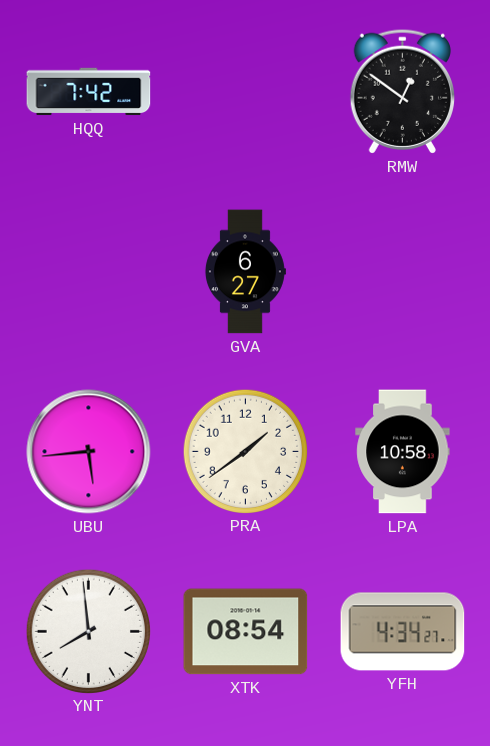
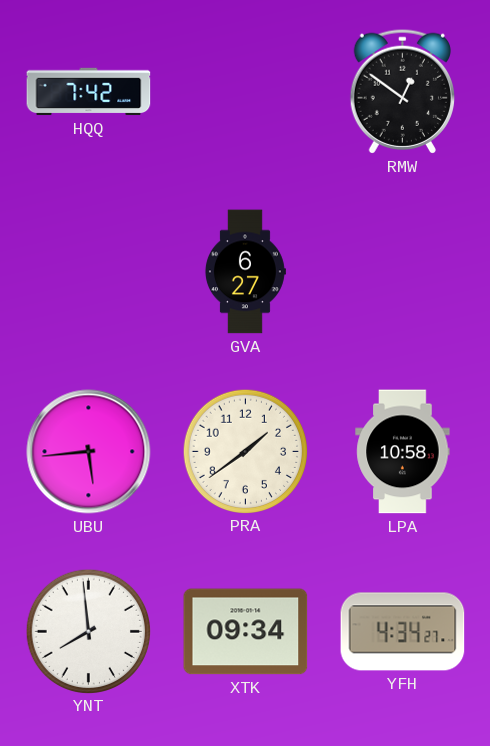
XTK: 08:54 -> 09:34 (246, 632)
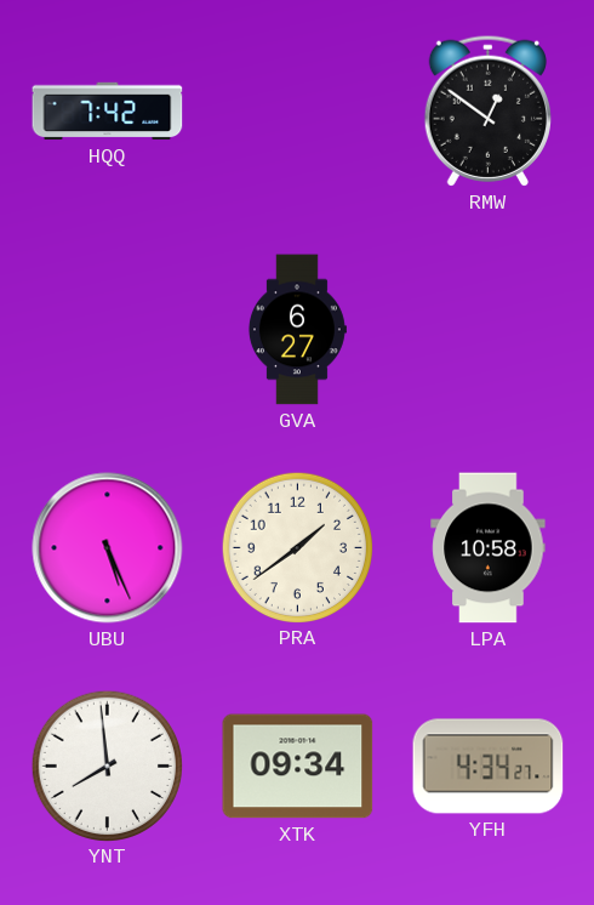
UBU: 5:44 -> 5:26 (108, 548)
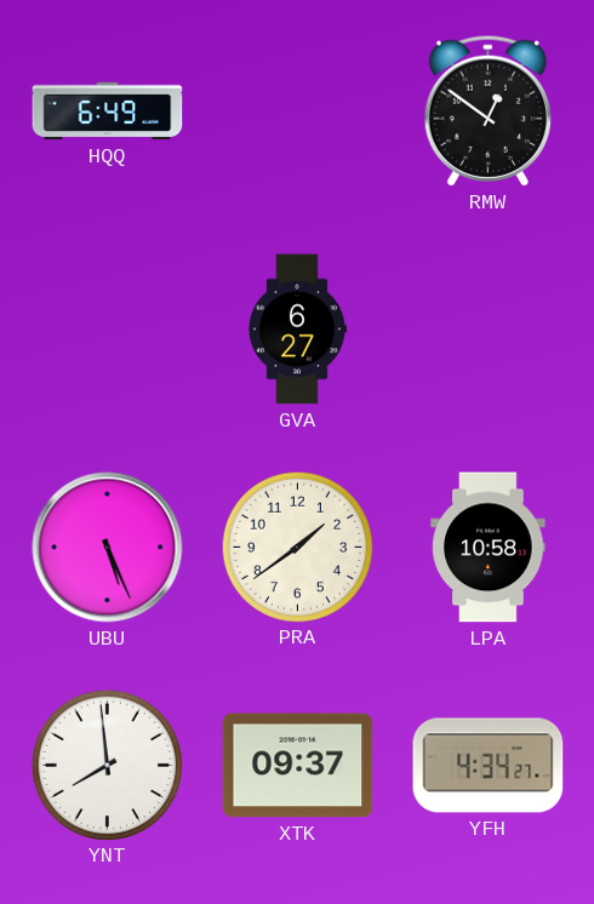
HQQ: 7:42 -> 6:49 (108, 111)
XTK: 09:34 -> 09:37 (298, 766)
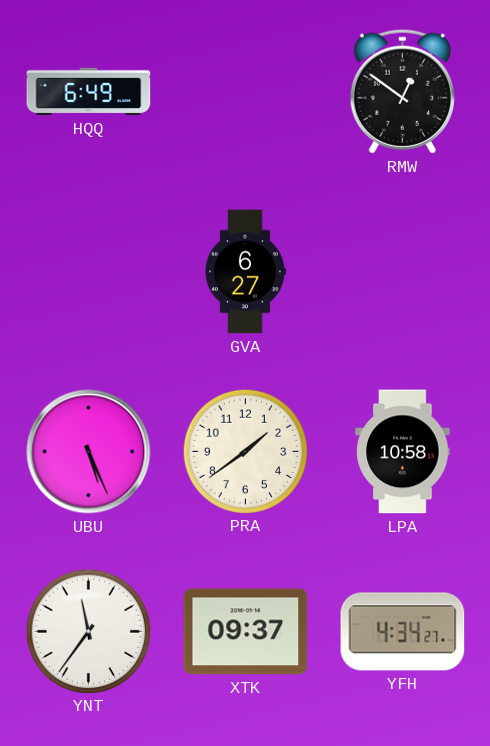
YNT: 7:59 -> 11:36 (88, 631)
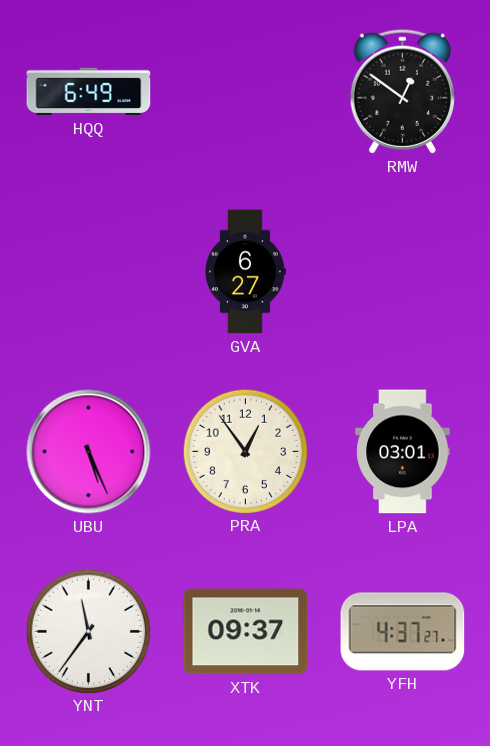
PRA: 1:39 -> 12:54 (245, 451)
LPA: 10:58 -> 03:01 (403, 452)
YFH: 4:34 -> 4:37 (403, 632)
